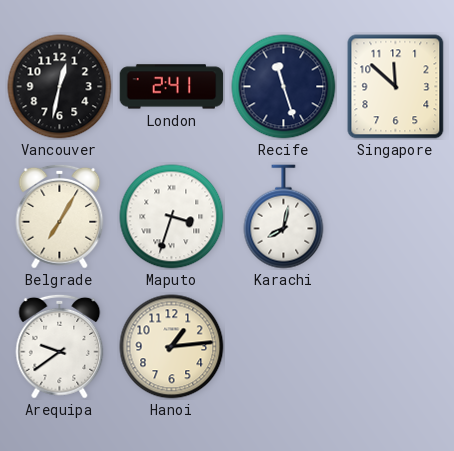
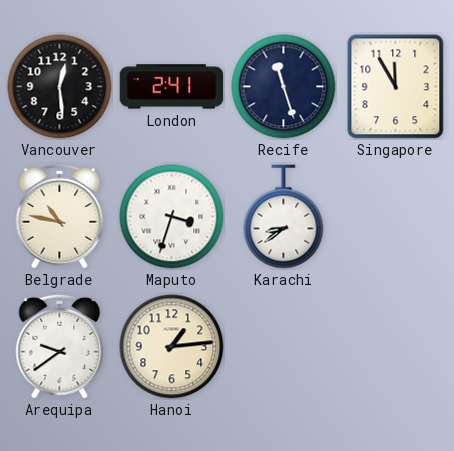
Vancouver: 12:32 -> 12:29 (60, 87)
Singapore: 11:52 -> 11:55 (396, 87)
Belgrade: 7:05 -> 10:47 (60, 216)
Karachi: 8:02 -> 8:39 (284, 217)
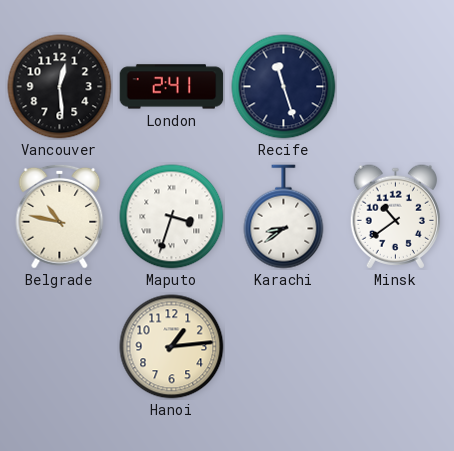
Singapore: 11:55 -> none (396, 87)
Minsk: none -> 10:39 (395, 217)
Arequipa: 9:39 -> none (60, 346)
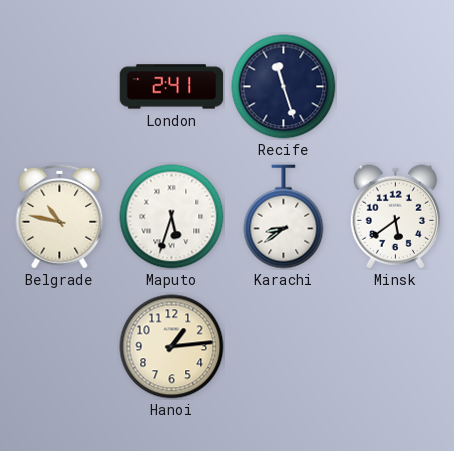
Vancouver: 12:29 -> none (60, 87)
Maputo: 3:33 -> 5:33 (172, 217)
Minsk: 10:39 -> 5:39 (395, 217)
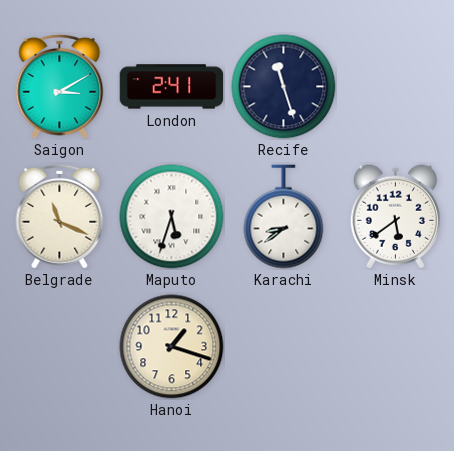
Saigon: none -> 3:10 (60, 86)
Belgrade: 10:47 -> 11:19 (60, 216)
Hanoi: 1:14 -> 1:18 (172, 347)
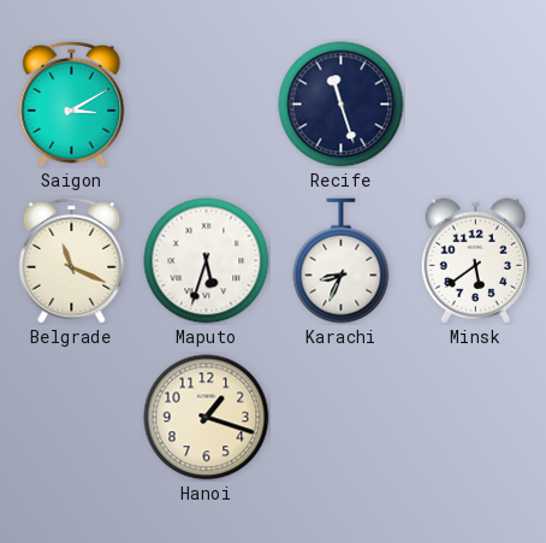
London: 2:41 -> none (172, 87)
Karachi: 8:39 -> 8:34 (342, 261)
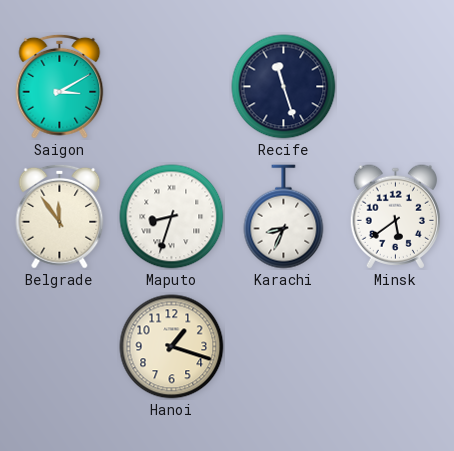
Belgrade: 11:19 -> 11:54 (60, 216)
Maputo: 5:33 -> 8:33 (172, 217)
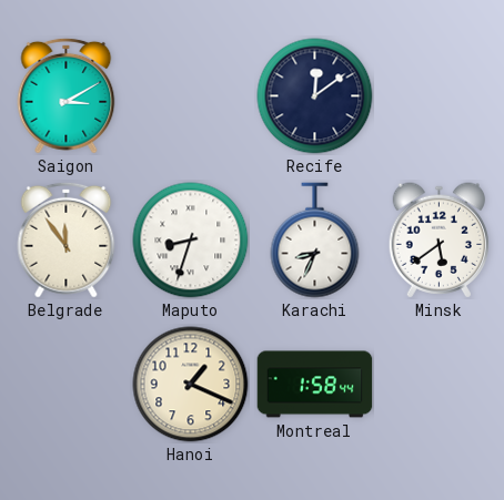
Recife: 11:27 -> 12:09 (315, 96)
Hanoi: 1:18 -> 1:19 (191, 385)
Montreal: none -> 1:58 (315, 385)
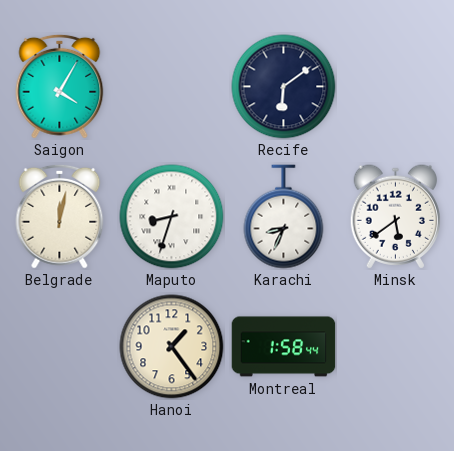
Saigon: 3:10 -> 4:05 (60, 86)
Recife: 12:09 -> 6:09 (284, 87)
Belgrade: 11:54 -> 12:02 (60, 216)
Hanoi: 1:19 -> 1:24 (172, 347)
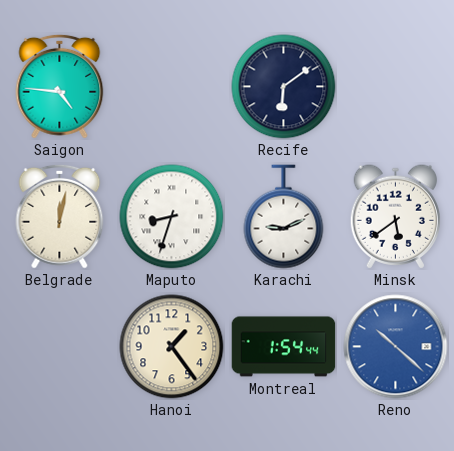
Saigon: 4:05 -> 4:46 (60, 86)
Karachi: 8:34 -> 9:11 (284, 217)
Montreal: 1:58 -> 1:54 (284, 347)
Reno: none -> 10:22 (396, 347)
